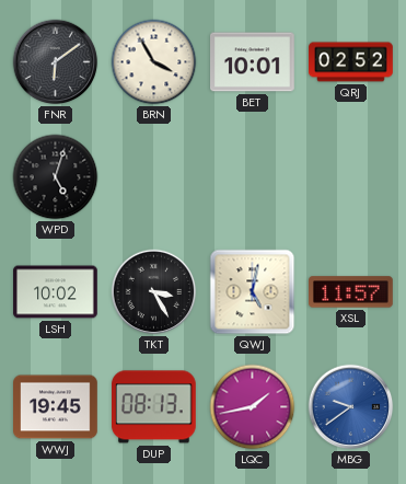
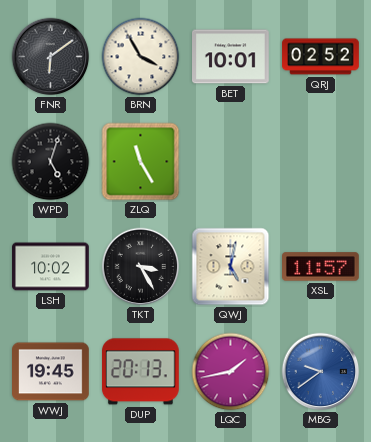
ZLQ: none -> 11:25 (141, 162)
DUP: 08:13 -> 20:13 (141, 372)
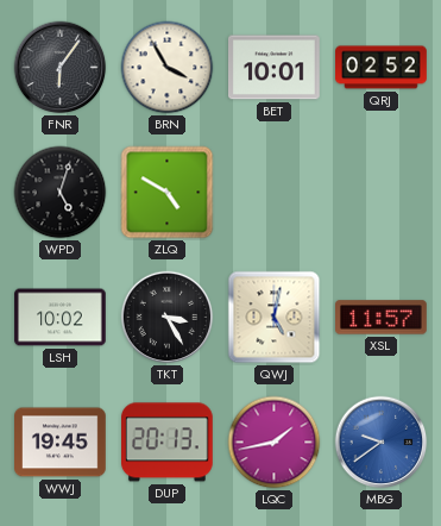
FNR: 6:09 -> 6:06 (61, 68)
ZLQ: 11:25 -> 4:50 (168, 193)
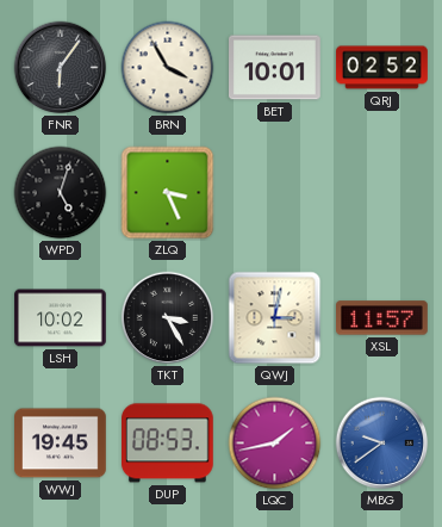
ZLQ: 4:50 -> 3:26 (168, 193)
QWJ: 5:02 -> 3:02 (275, 318)
DUP: 20:13 -> 08:53 (168, 444)
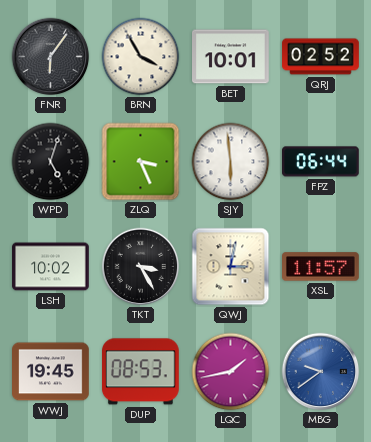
SJY: none -> 5:59 (231, 162)
FPZ: none -> 06:44 (321, 162)
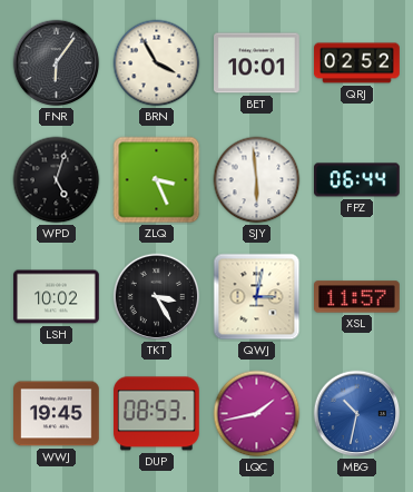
MBG: 9:39 -> 10:32 (357, 414)
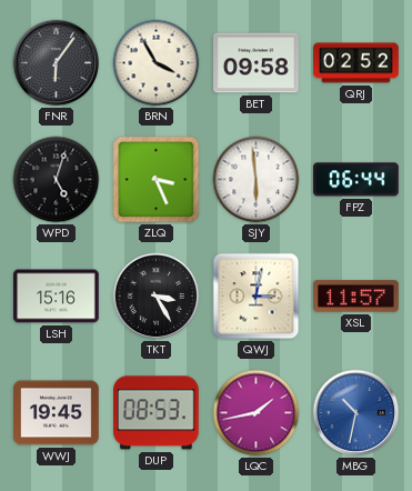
BET: 10:01 -> 09:58 (257, 63)
LSH: 10:02 -> 15:16 (57, 297)
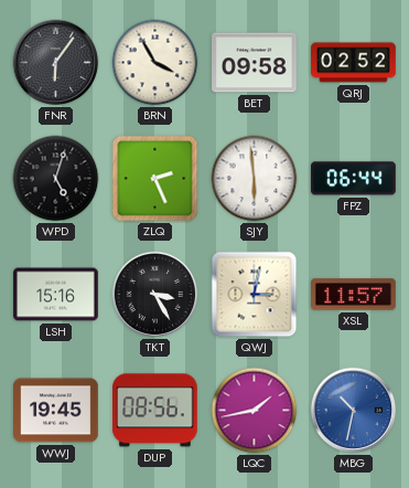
ZLQ: 3:26 -> 2:26 (155, 179)
DUP: 08:53 -> 08:56 (155, 411)
